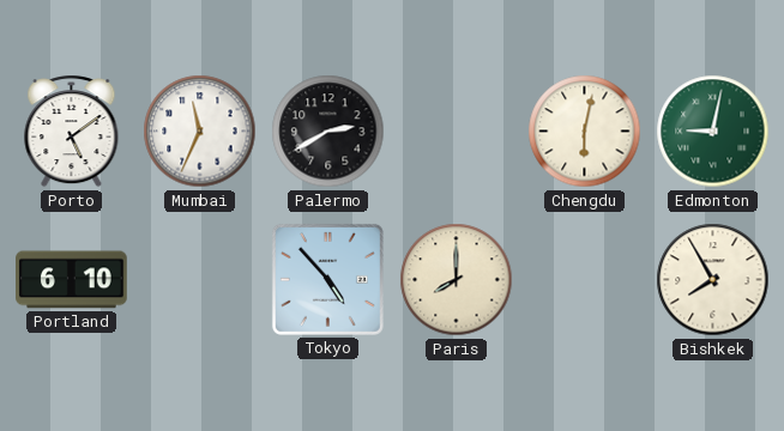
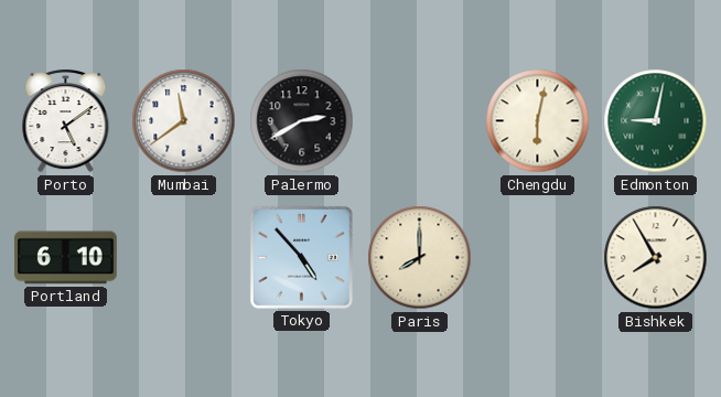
Mumbai: 11:34 -> 11:39 (184, 121)
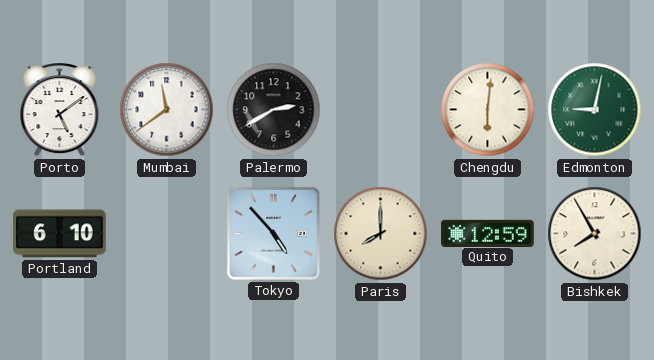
Chengdu: 6:02 -> 6:01 (488, 110)
Quito: none -> 12:59 (488, 233)
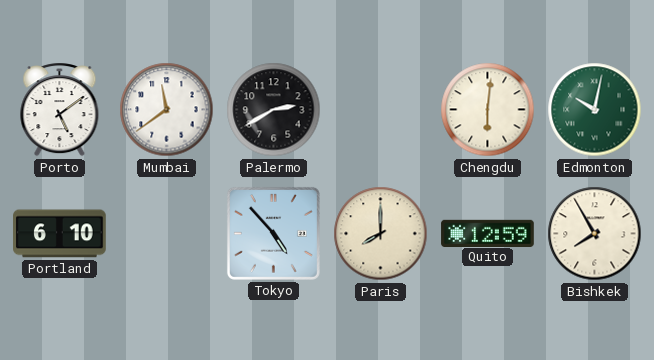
Edmonton: 9:02 -> 10:02 (595, 110)
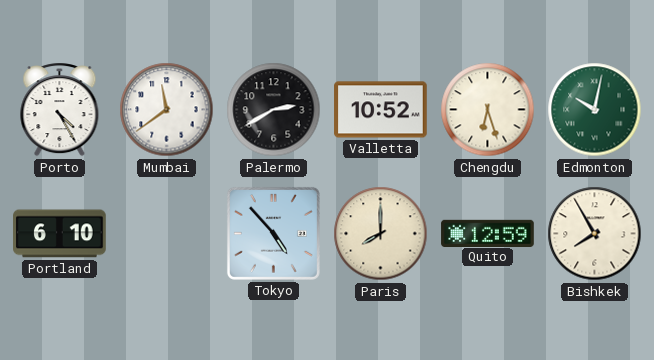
Porto: 5:09 -> 4:25 (60, 110)
Valletta: none -> 10:52 (381, 110)
Chengdu: 6:01 -> 6:27 (488, 110)
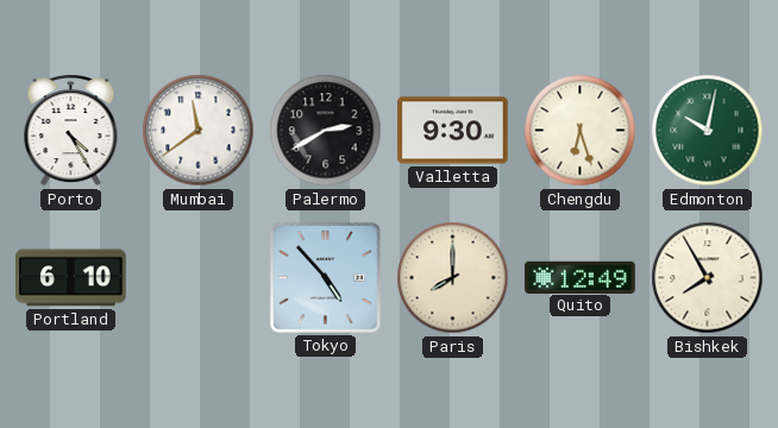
Valletta: 10:52 -> 9:30 (453, 131)
Quito: 12:59 -> 12:49 (581, 277)
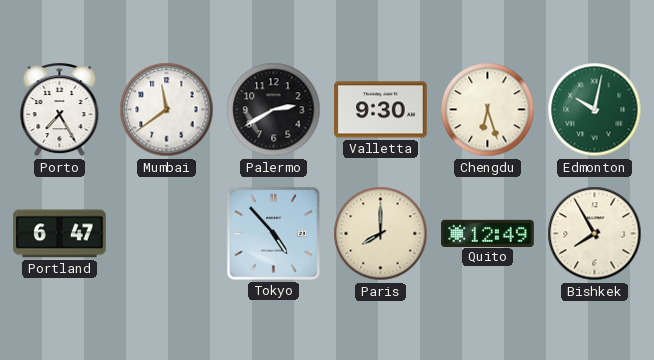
Porto: 4:25 -> 7:25 (60, 110)
Portland: 6:10 -> 6:47 (60, 234)
